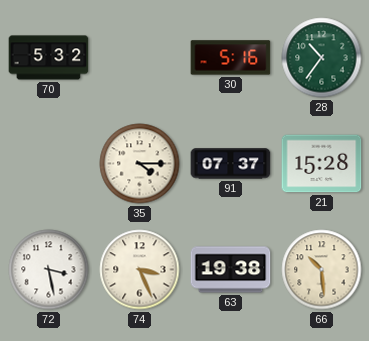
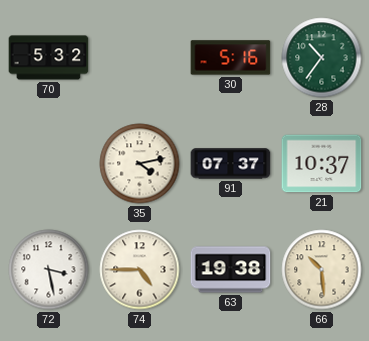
35: 4:15 -> 4:13 (140, 164)
21: 15:28 -> 10:37 (322, 164)
74: 3:26 -> 4:45 (140, 270)
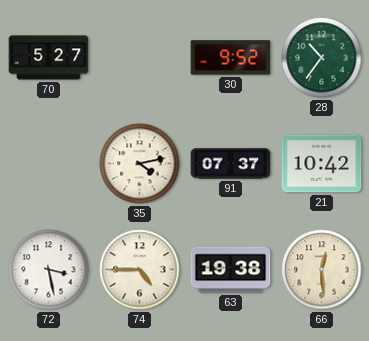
70: 5:32 -> 5:27 (49, 58)
30: 5:16 -> 9:52 (231, 58)
21: 10:37 -> 10:42 (322, 164)
66: 10:29 -> 12:29 (322, 270)
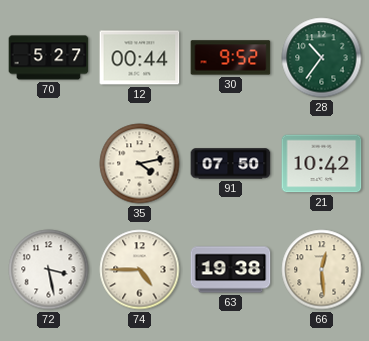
12: none -> 00:44 (140, 58)
91: 07:37 -> 07:50 (231, 164)
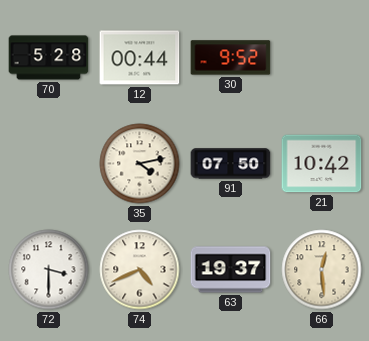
70: 5:27 -> 5:28 (49, 58)
28: 10:36 -> none (322, 58)
72: 3:28 -> 3:30 (49, 270)
74: 4:45 -> 4:41 (140, 270)
63: 19:38 -> 19:37 (231, 270)
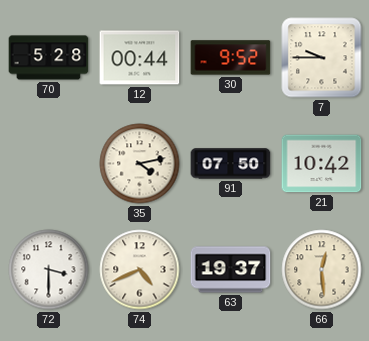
7: none -> 9:45 (322, 58)
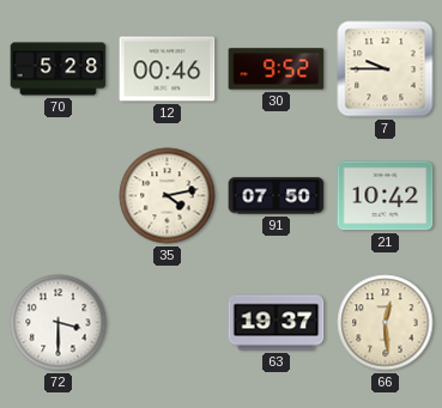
12: 00:44 -> 00:46 (168, 69)
74: 4:41 -> none (140, 270)
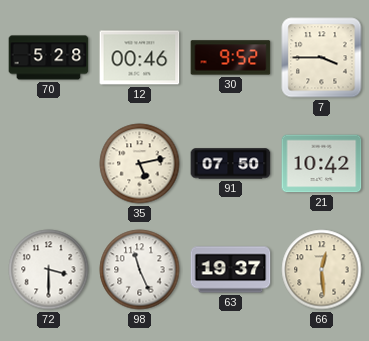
7: 9:45 -> 3:45 (322, 58)
35: 4:13 -> 5:13 (140, 164)
98: none -> 11:26 (140, 270)
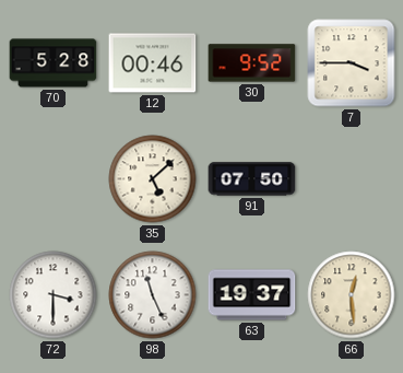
35: 5:13 -> 5:08 (153, 179)
21: 10:42 -> none (322, 164)
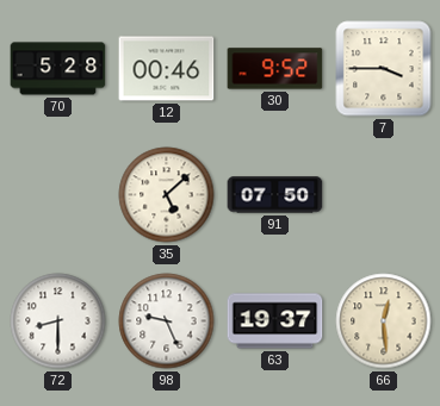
72: 3:30 -> 8:30 (58, 321)
98: 11:26 -> 9:26 (167, 321)
